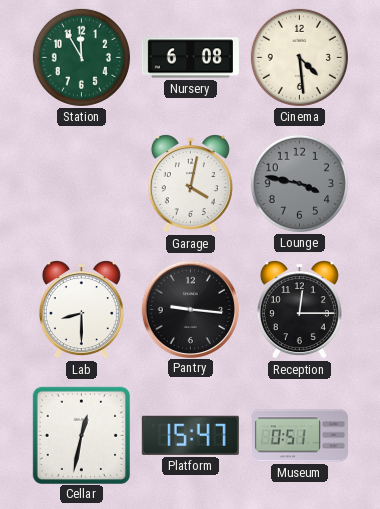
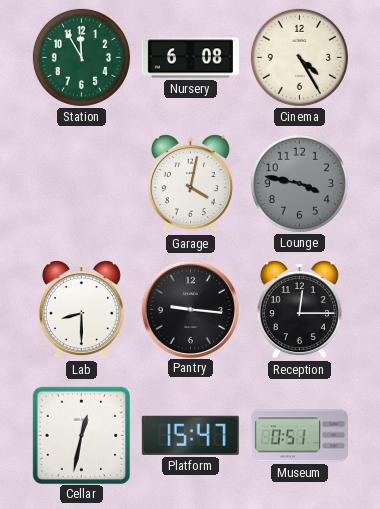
Cinema: 4:29 -> 4:25 (299, 57)
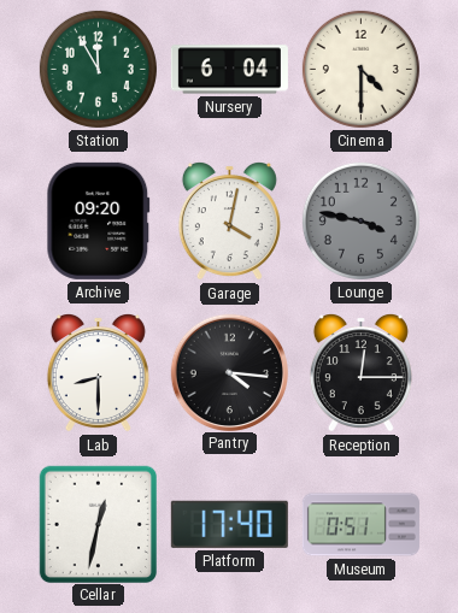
Nursery: 6:08 -> 6:04 (229, 70)
Cinema: 4:25 -> 4:30 (360, 69)
Archive: none -> 09:20 (99, 220)
Pantry: 9:16 -> 4:16 (229, 372)
Platform: 15:47 -> 17:40 (229, 524)
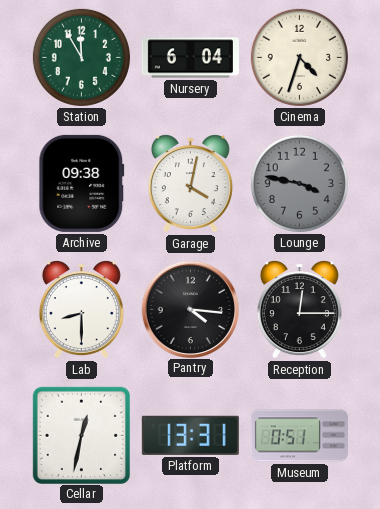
Cinema: 4:30 -> 4:33 (299, 57)
Archive: 09:20 -> 09:38 (82, 183)
Platform: 17:40 -> 13:31 (190, 435)
